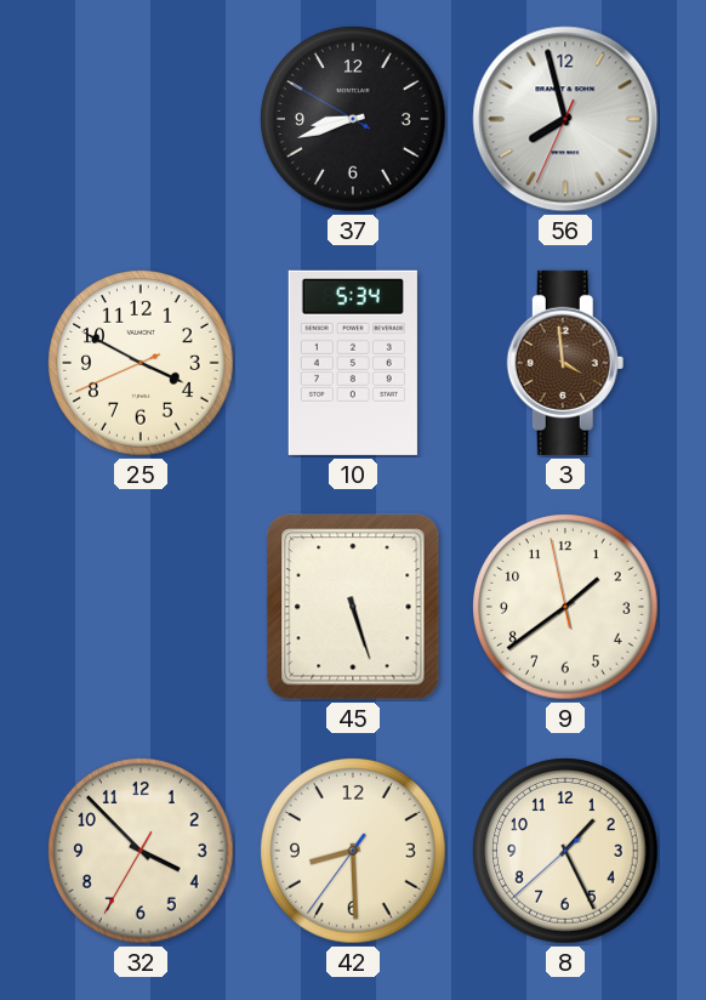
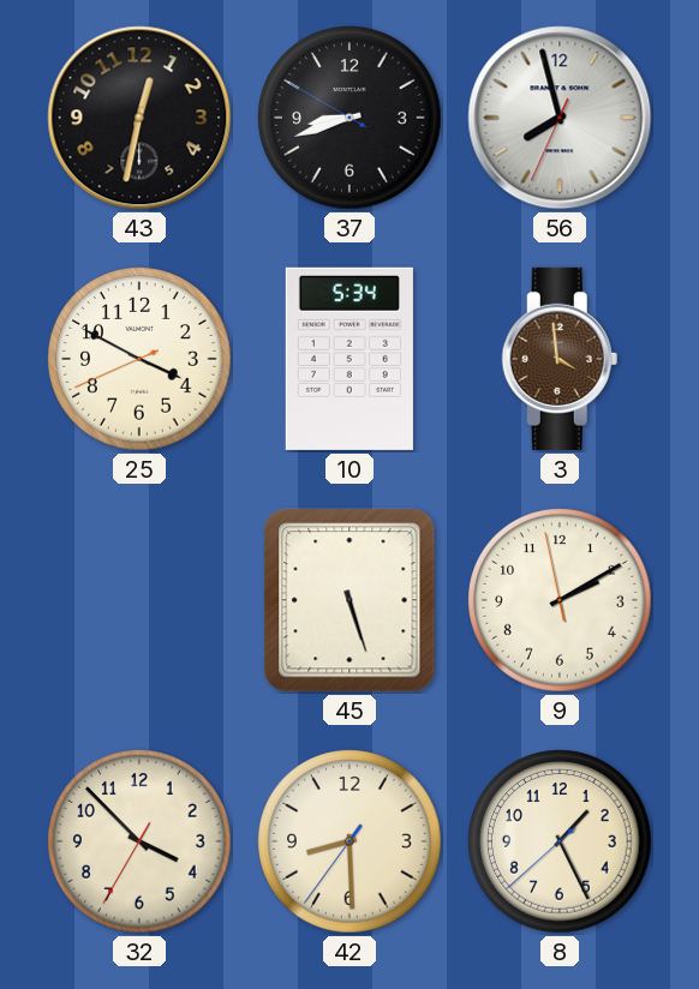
43: none -> 12:32 (139, 118)
9: 1:38 -> 2:09 (560, 600)
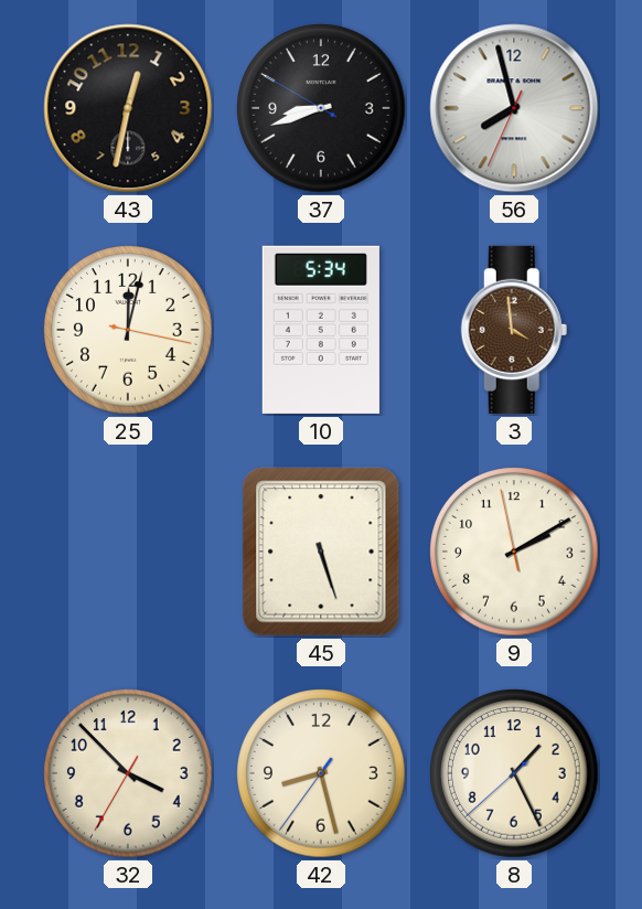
25: 3:49 -> 12:02 (128, 330)
42: 8:29 -> 8:27 (321, 773)
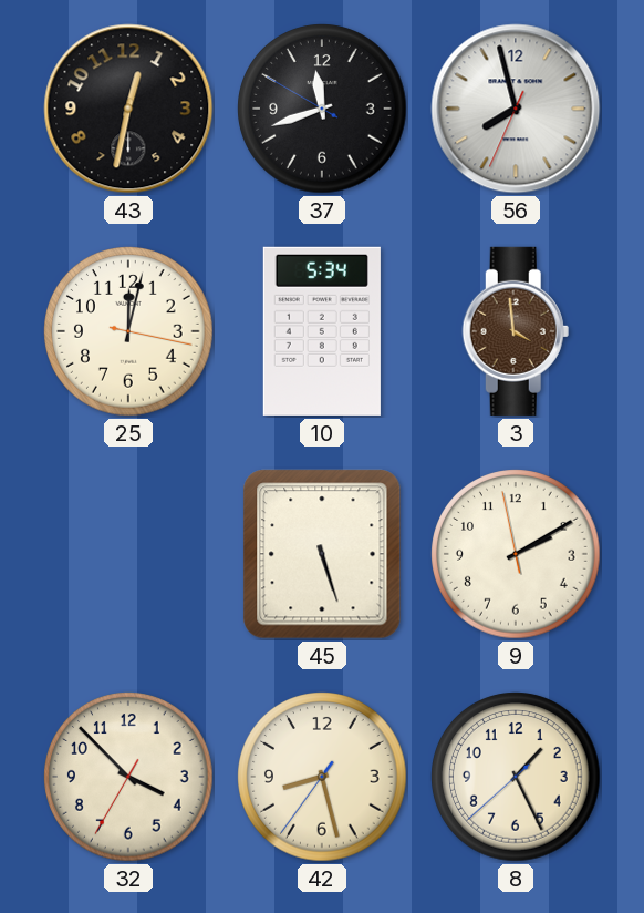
37: 8:41 -> 11:41 (322, 109)
